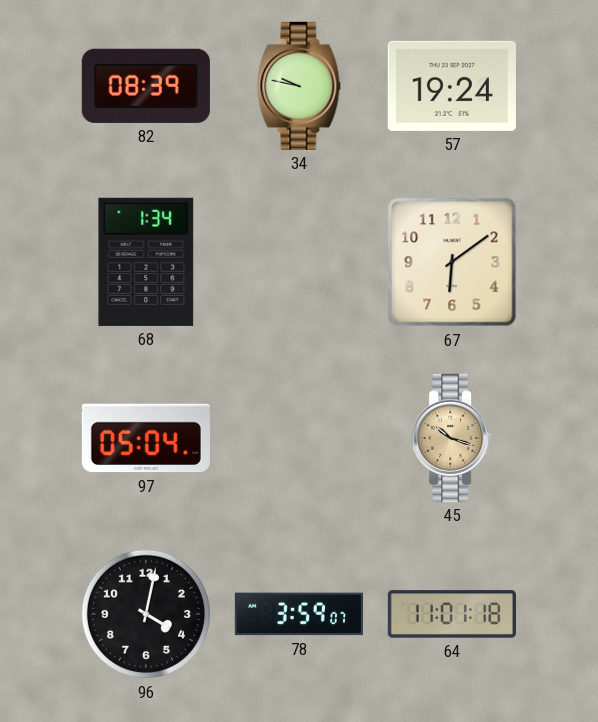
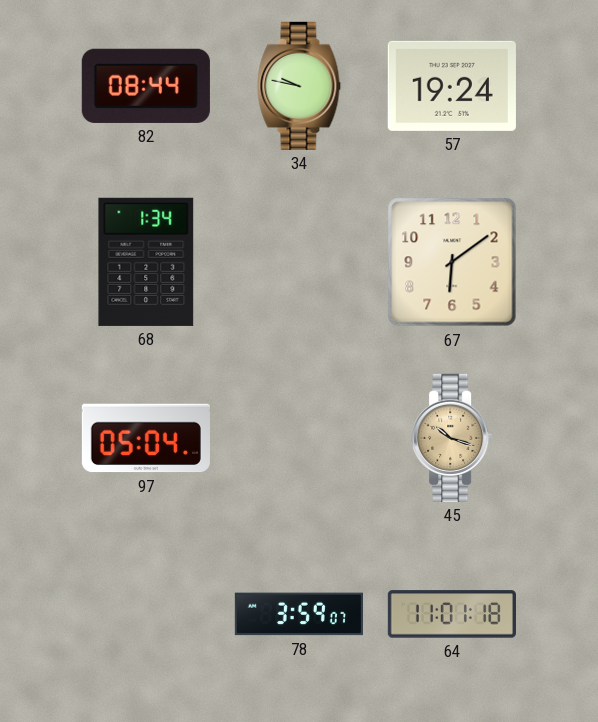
82: 08:39 -> 08:44 (146, 86)
96: 4:02 -> none (146, 614)
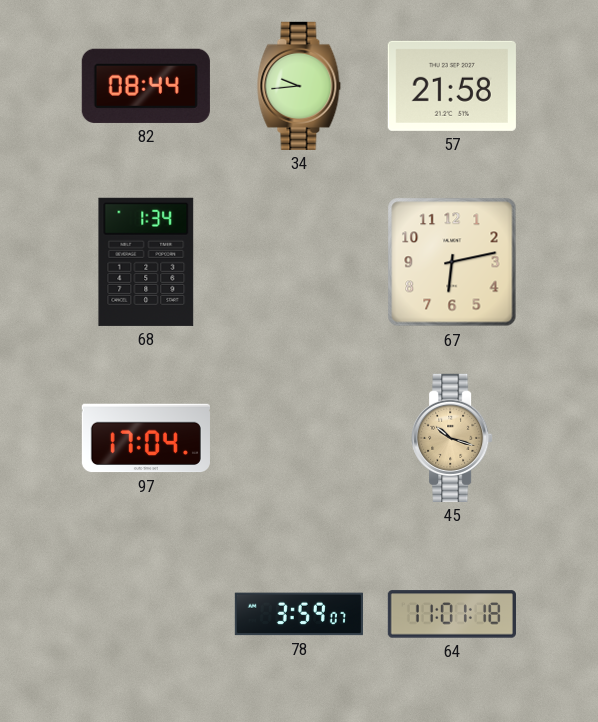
34: 9:47 -> 9:44 (299, 86)
57: 19:24 -> 21:58 (452, 86)
67: 6:09 -> 6:13 (452, 262)
97: 05:04 -> 17:04 (146, 438)
